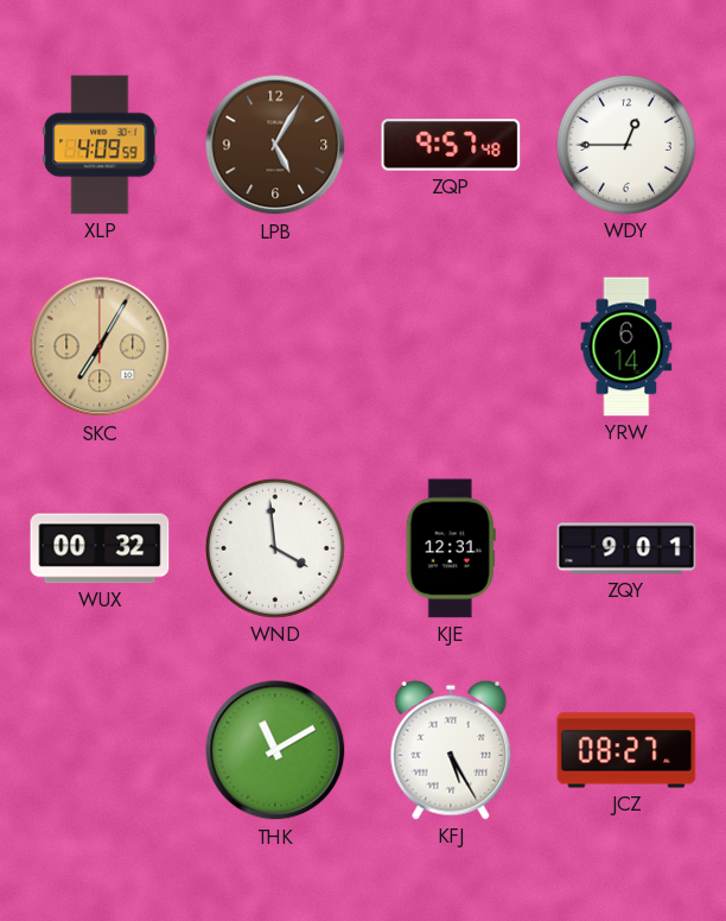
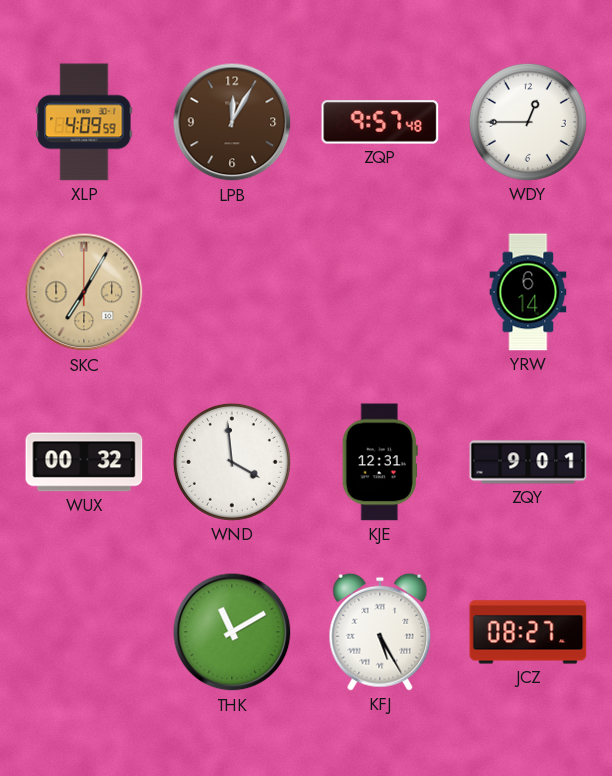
LPB: 5:05 -> 12:05 (232, 122)
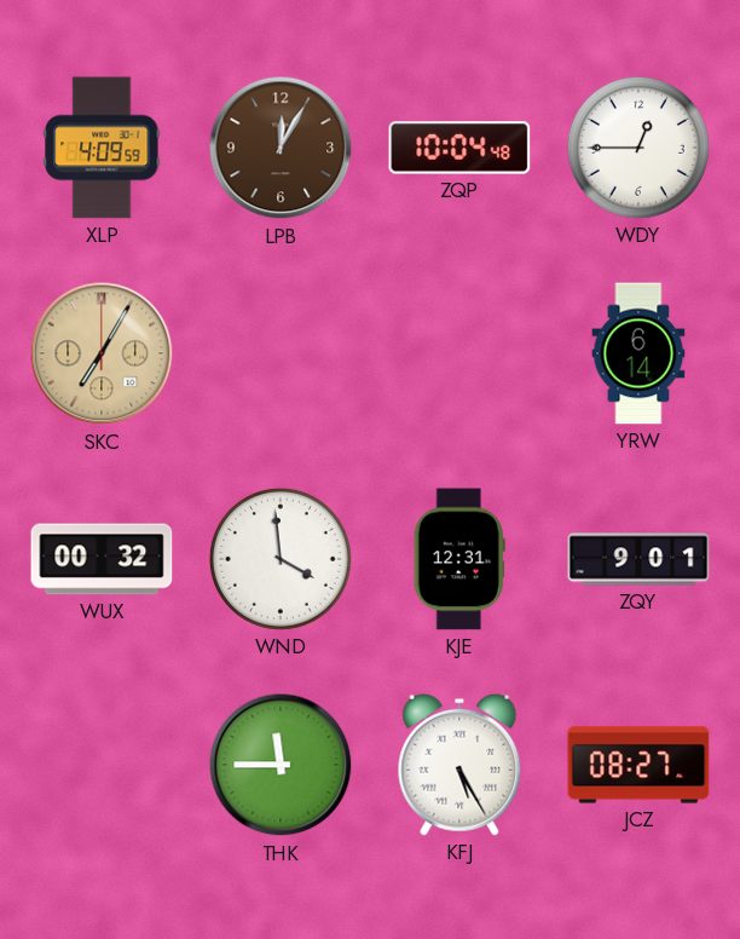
ZQP: 9:57 -> 10:04 (459, 148)
THK: 11:10 -> 11:45 (281, 765)
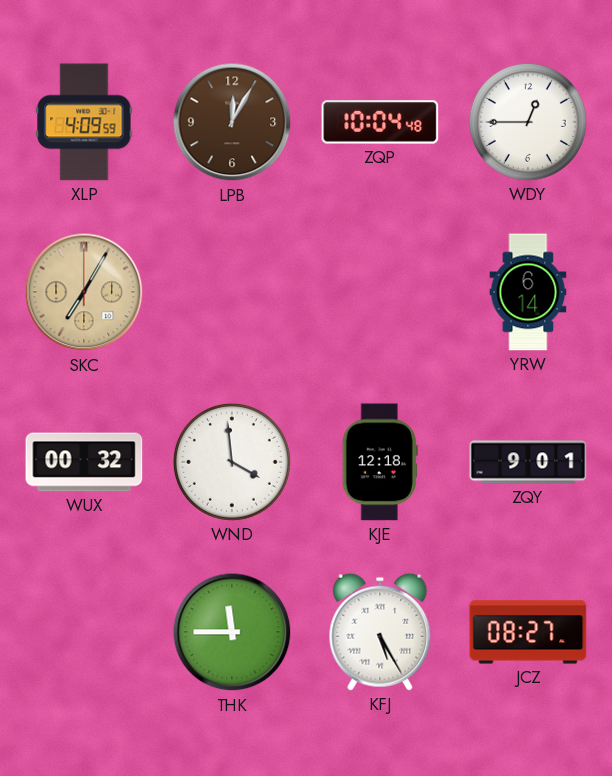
KJE: 12:31 -> 12:18 (380, 462)
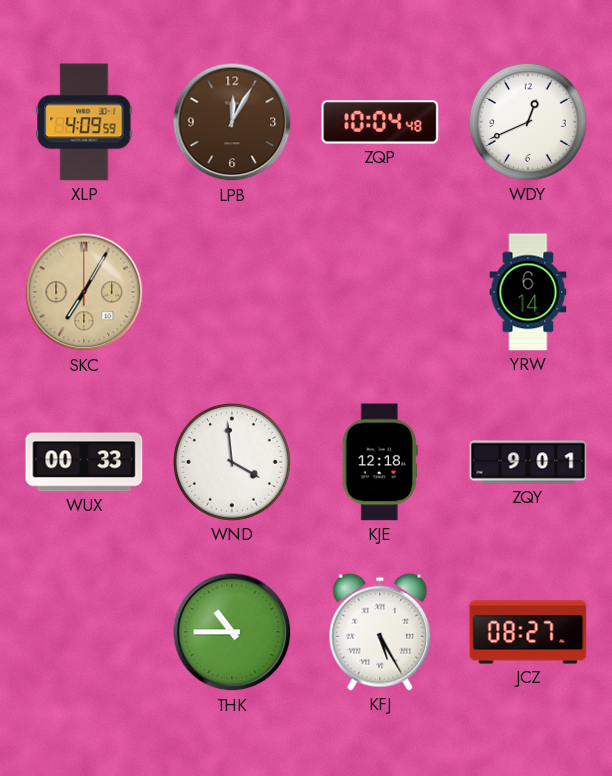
WDY: 12:45 -> 12:41 (528, 122)
WUX: 00:32 -> 00:33 (84, 462)
THK: 11:45 -> 10:45 (232, 632)
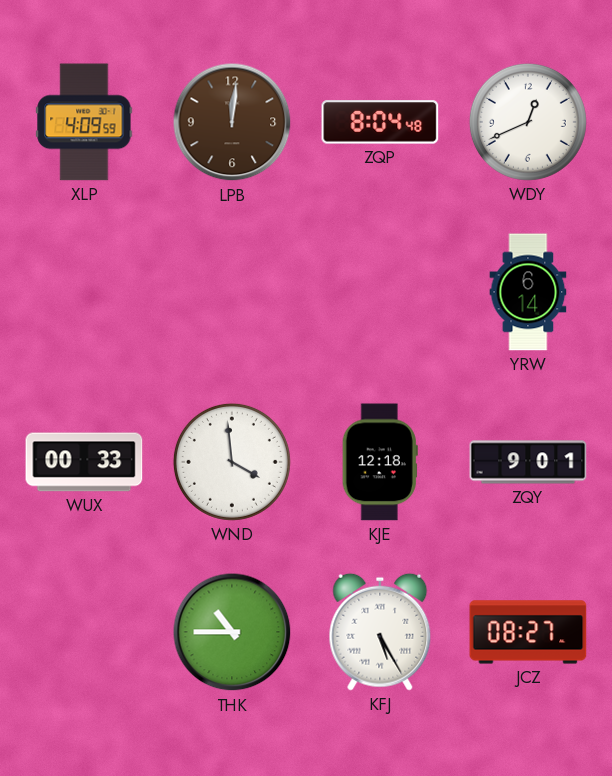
LPB: 12:05 -> 12:01 (232, 122)
ZQP: 10:04 -> 8:04 (380, 122)
SKC: 7:05 -> none (84, 292)
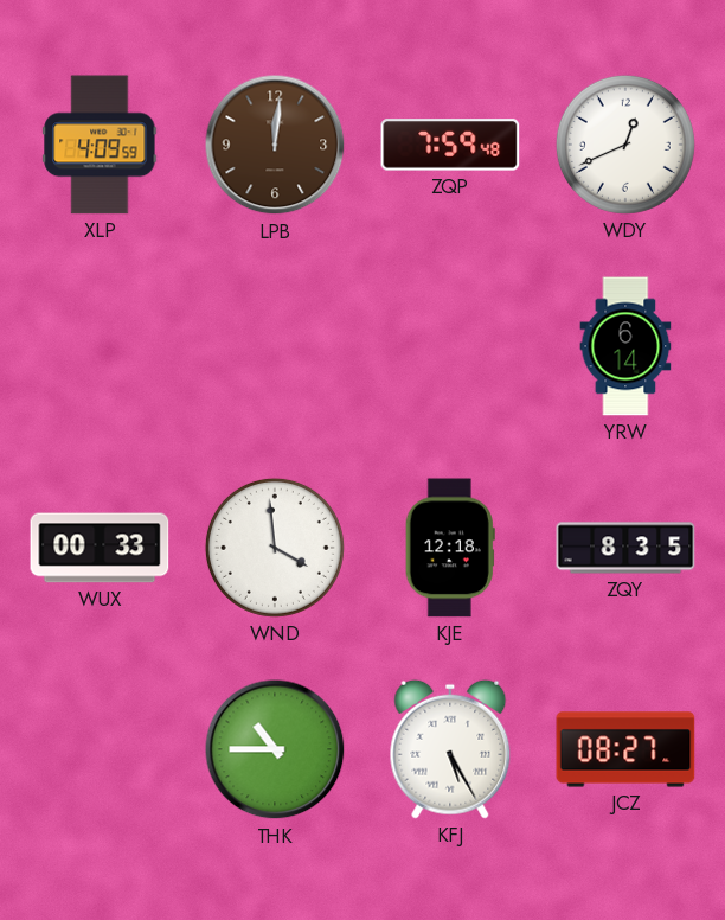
ZQP: 8:04 -> 7:59 (450, 145)
ZQY: 9:01 -> 8:35 (625, 548)
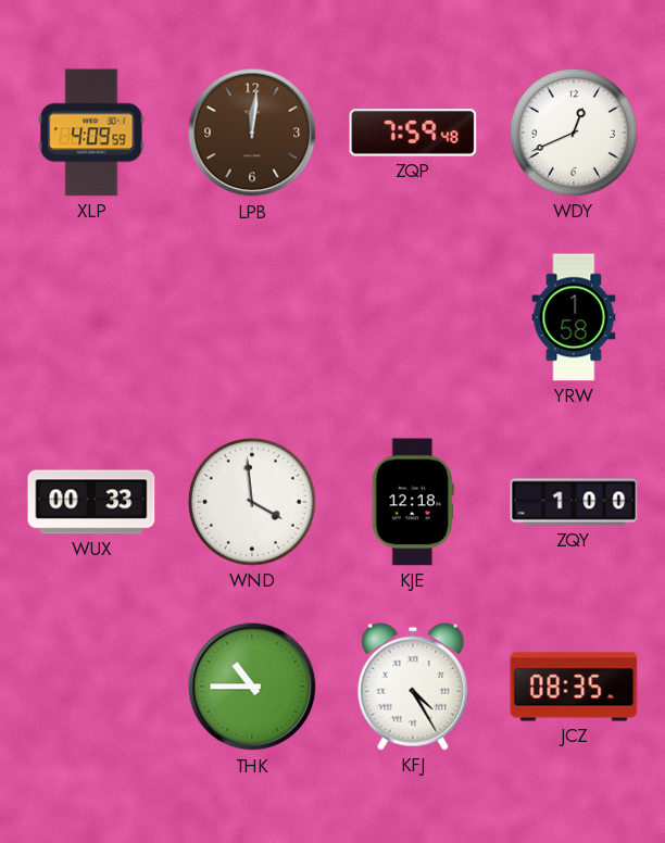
YRW: 6:14 -> 1:58 (574, 317)
ZQY: 8:35 -> 1:00 (574, 502)
KFJ: 5:25 -> 4:25 (413, 687)
JCZ: 08:27 -> 08:35 (574, 687)
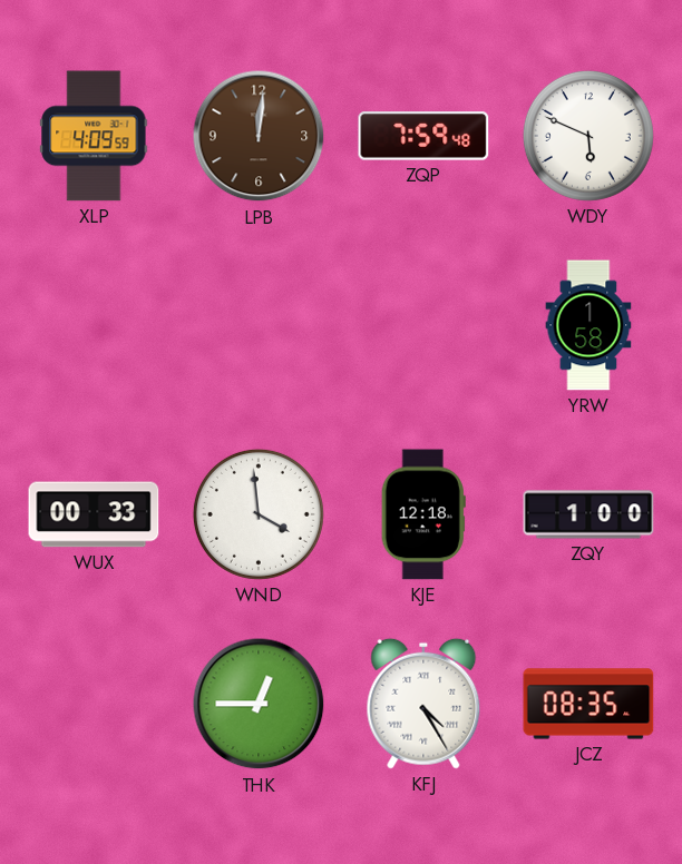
WDY: 12:41 -> 5:49 (588, 136)
THK: 10:45 -> 12:45 (259, 704)
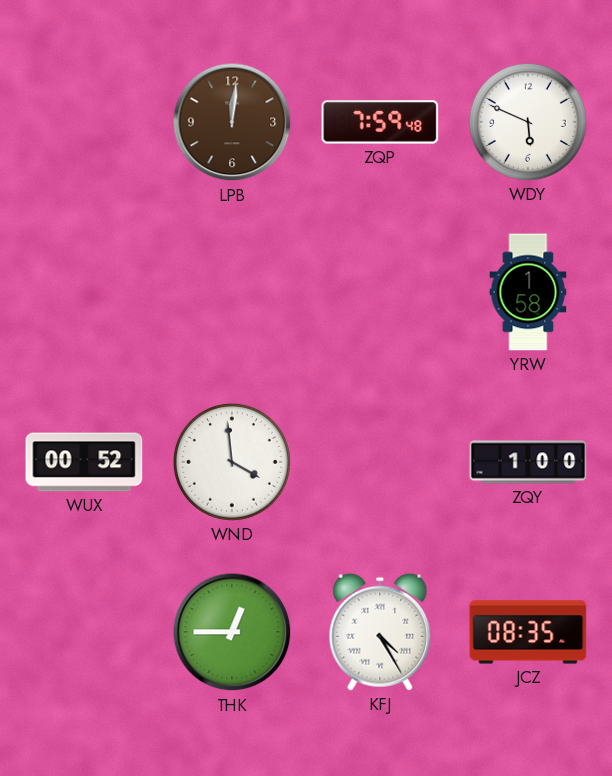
XLP: 4:09 -> none (94, 136)
WUX: 00:33 -> 00:52 (84, 462)
KJE: 12:18 -> none (423, 514)
